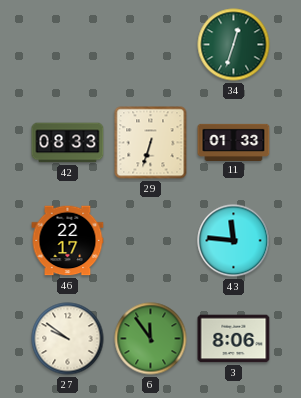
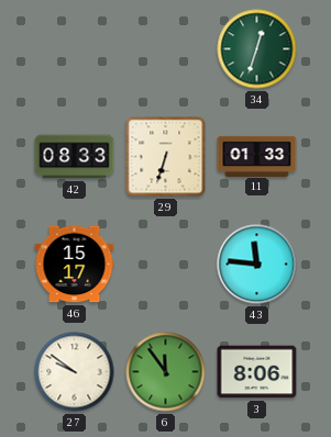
46: 22:17 -> 15:17 (75, 265)
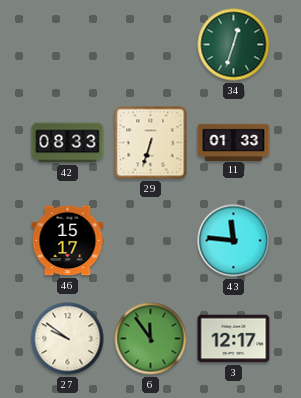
3: 8:06 -> 12:17 (234, 339)
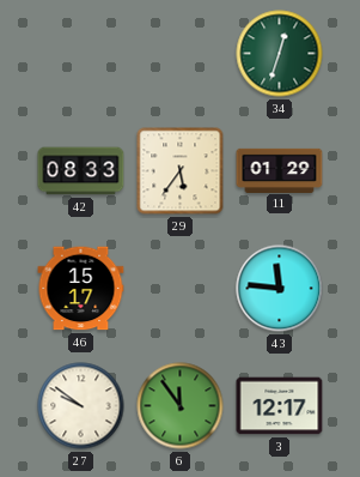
29: 6:33 -> 5:36 (181, 171)
11: 01:33 -> 01:29 (280, 170)
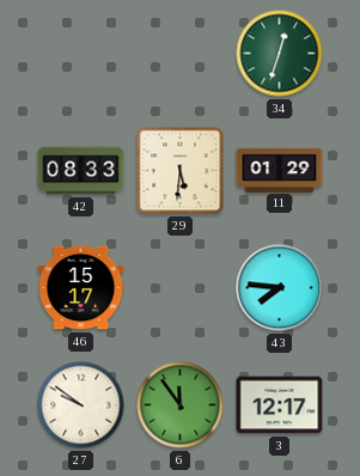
29: 5:36 -> 5:31 (181, 171)
43: 11:46 -> 7:46 (280, 288)
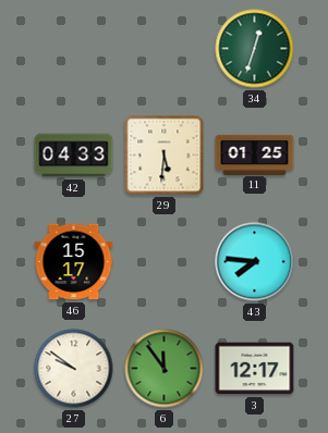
42: 08:33 -> 04:33 (74, 156)
11: 01:29 -> 01:25 (255, 154)
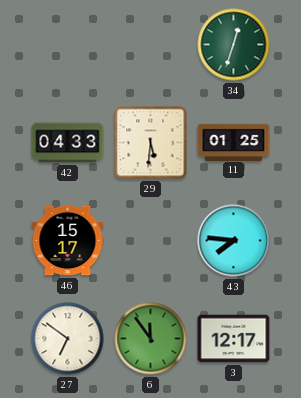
27: 9:51 -> 6:51 (68, 339)
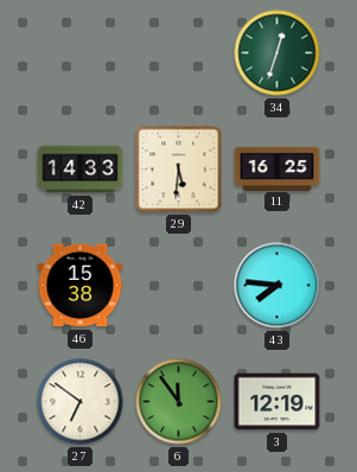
42: 04:33 -> 14:33 (81, 170)
11: 01:25 -> 16:25 (278, 168)
46: 15:17 -> 15:38 (81, 286)
3: 12:17 -> 12:19 (278, 402)
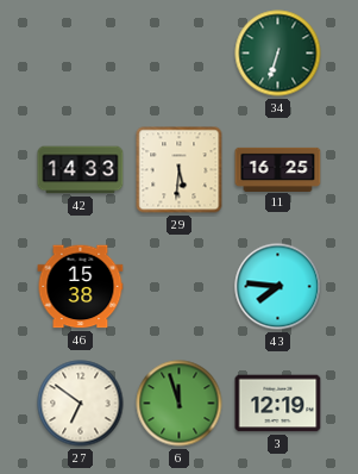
34: 12:33 -> 6:33 (278, 54)
6: 11:54 -> 11:57 (180, 404)
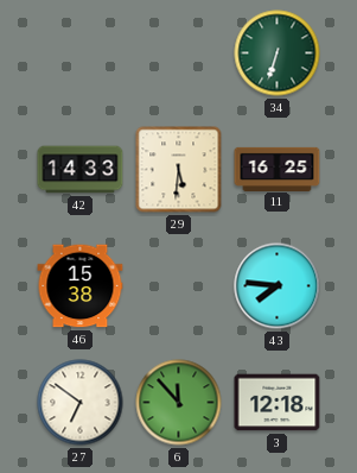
6: 11:57 -> 11:53 (179, 403)
3: 12:19 -> 12:18 (278, 403)
